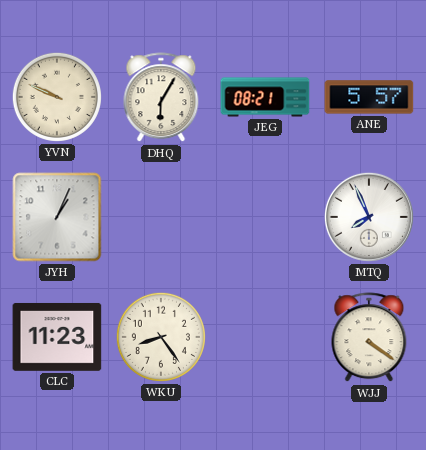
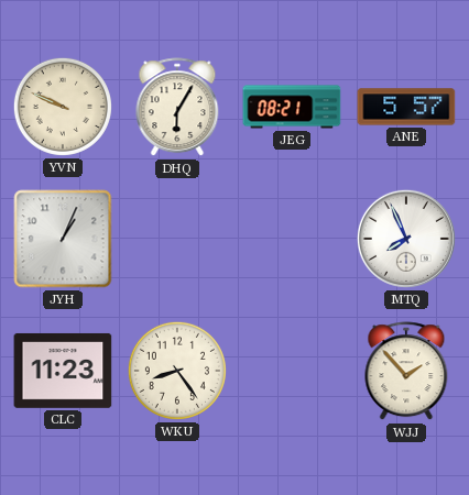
WJJ: 4:21 -> 1:53 (406, 372)
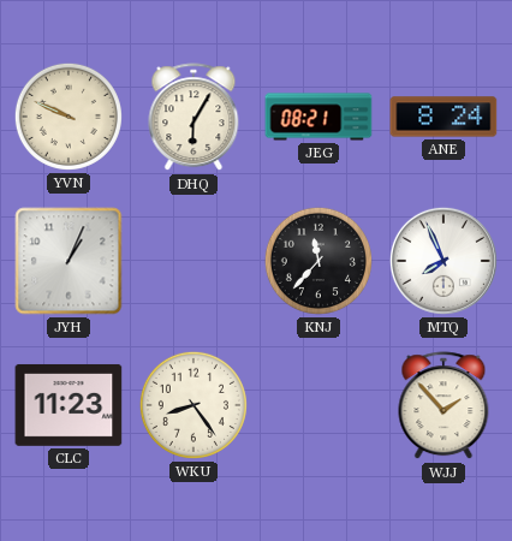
ANE: 5:57 -> 8:24 (443, 117)
KNJ: none -> 11:37 (318, 261)
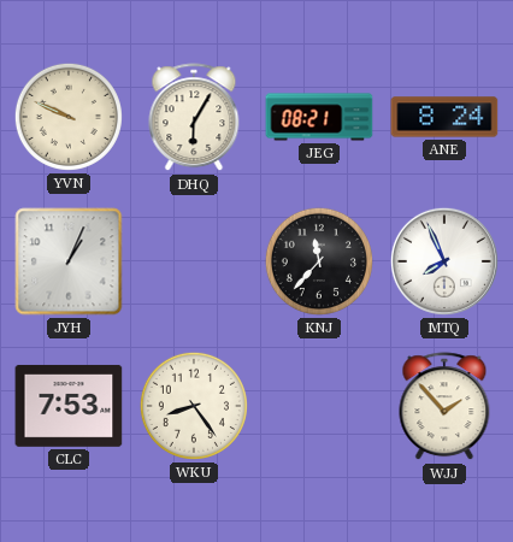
CLC: 11:23 -> 7:53 (69, 406)
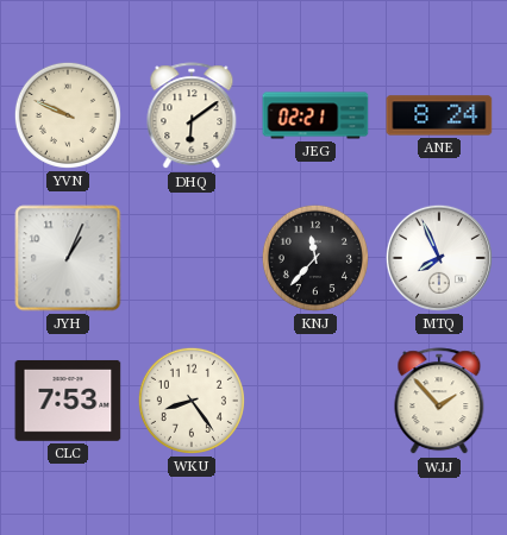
DHQ: 6:05 -> 6:09 (192, 117)
JEG: 08:21 -> 02:21 (315, 115)
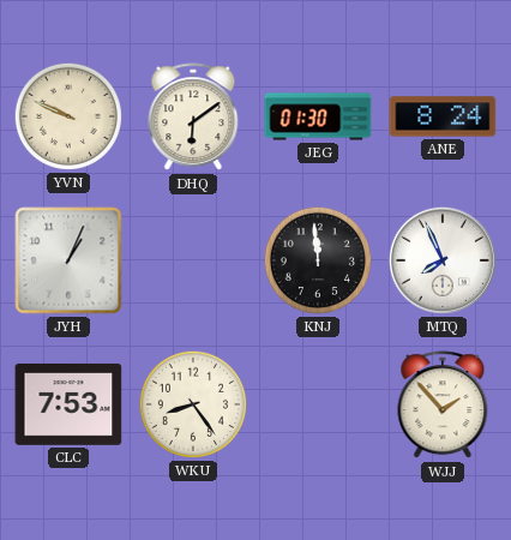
JEG: 02:21 -> 01:30 (318, 116)
KNJ: 11:37 -> 11:59 (318, 260)
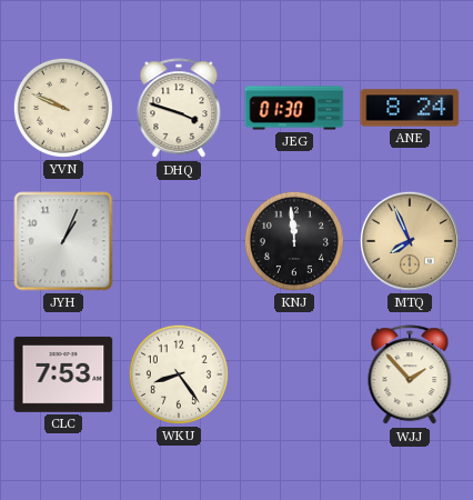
DHQ: 6:09 -> 3:48 (179, 109)
MTQ dial: white -> champagne (410, 241)
